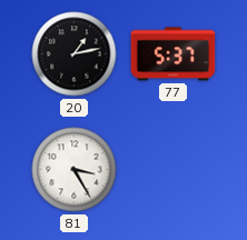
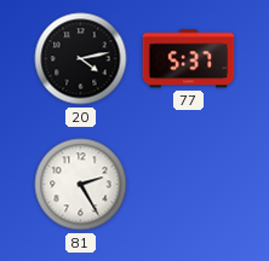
20: 1:13 -> 4:13 (81, 59)
81: 3:25 -> 2:25 (81, 185)
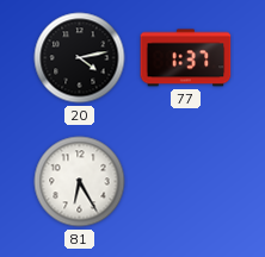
77: 5:37 -> 1:37 (186, 58)
81: 2:25 -> 6:25 (80, 182)
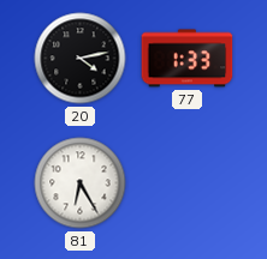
77: 1:37 -> 1:33 (188, 59)
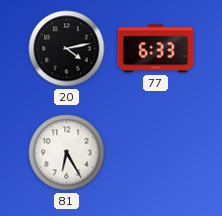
77: 1:33 -> 6:33 (156, 49)
